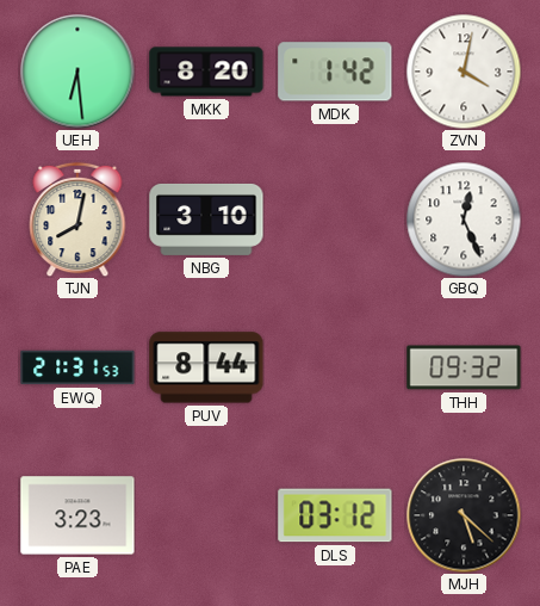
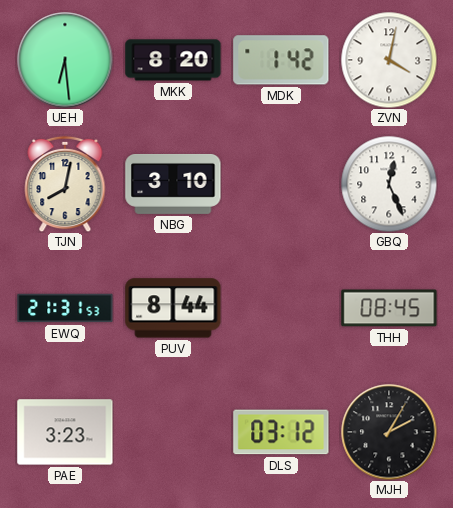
THH: 09:32 -> 08:45 (389, 308)
MJH: 5:22 -> 2:05 (389, 432)
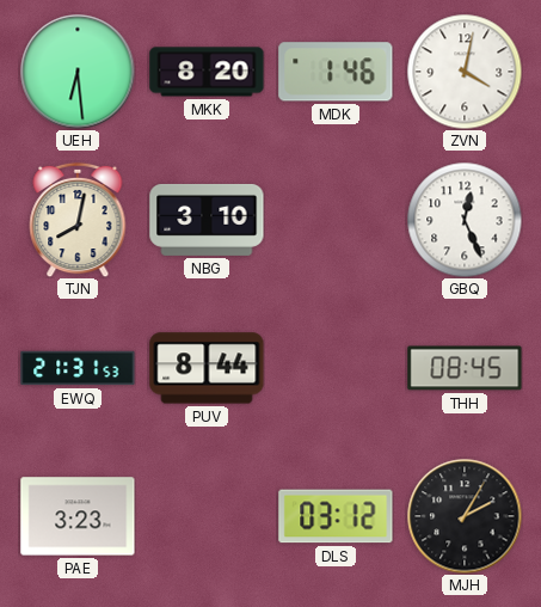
MDK: 1:42 -> 1:46 (336, 72)
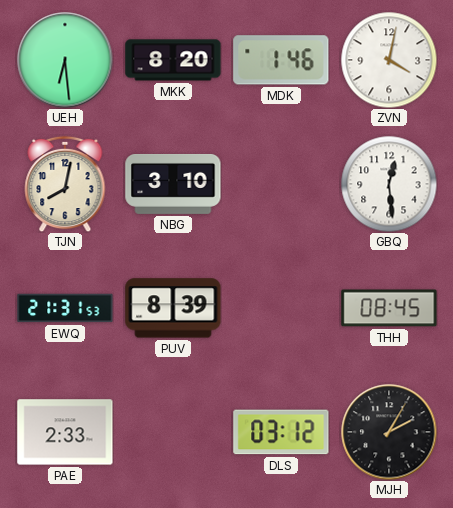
GBQ: 12:26 -> 12:29 (389, 184)
PUV: 8:44 -> 8:39 (173, 308)
PAE: 3:23 -> 2:33 (65, 432)
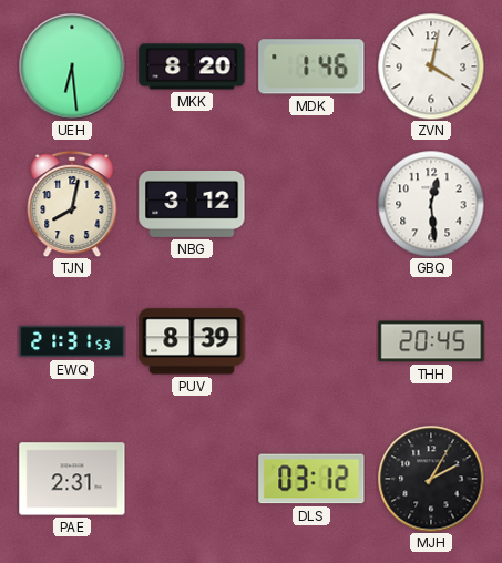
NBG: 3:10 -> 3:12 (192, 204)
THH: 08:45 -> 20:45 (431, 341)
PAE: 2:33 -> 2:31 (72, 479)
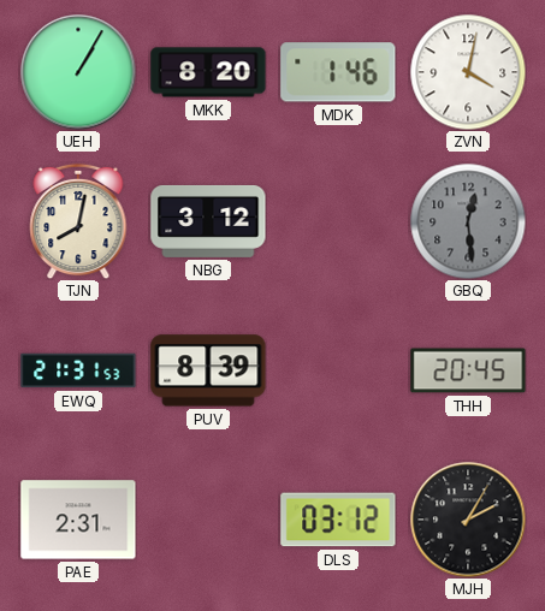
UEH: 6:29 -> 1:05 (78, 72)
GBQ dial: white -> grey (468, 221)
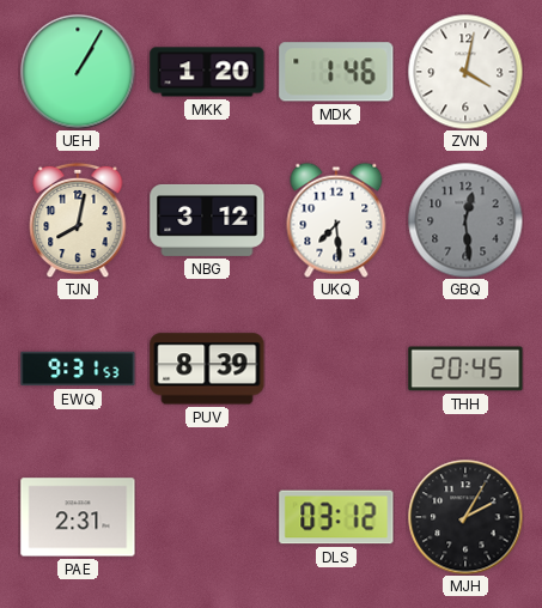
MKK: 8:20 -> 1:20 (207, 72)
UKQ: none -> 7:29 (336, 220)
EWQ: 21:31 -> 9:31 (78, 369)
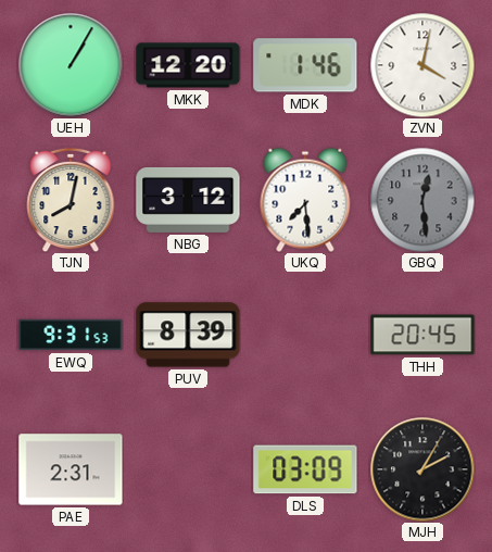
MKK: 1:20 -> 12:20 (188, 65)
DLS: 03:12 -> 03:09 (305, 469)
